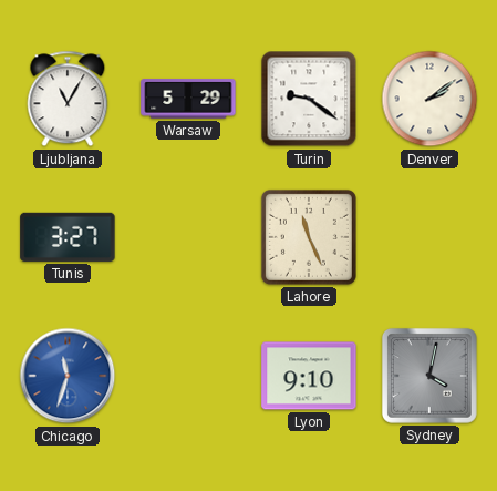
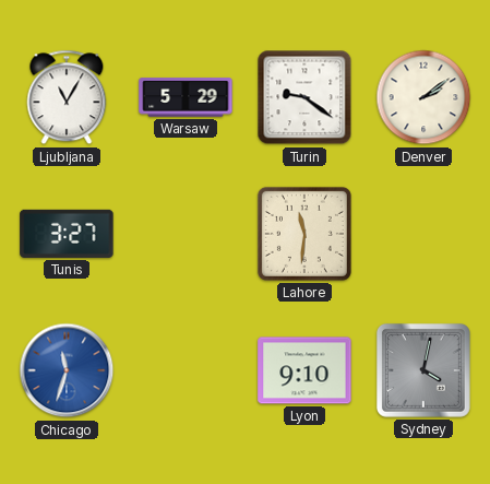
Lahore: 11:26 -> 11:31 (304, 234)
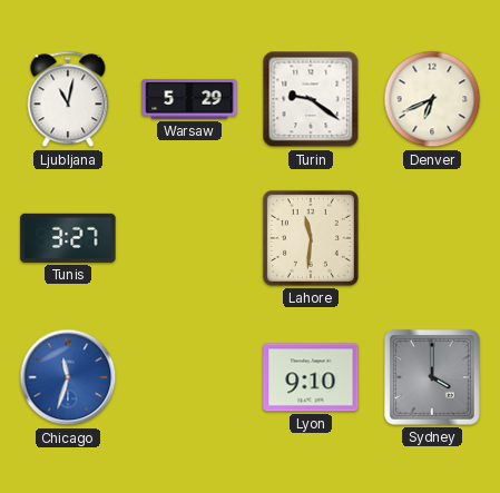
Ljubljana: 11:05 -> 11:02 (68, 99)
Denver: 2:09 -> 6:41 (432, 99)
Sydney: 4:02 -> 4:00 (432, 377)
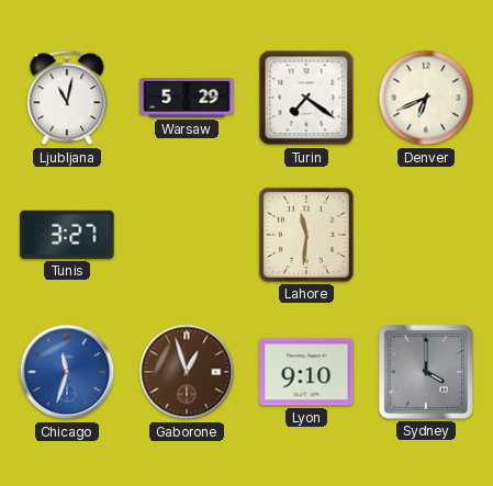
Turin: 9:21 -> 7:21 (306, 98)
Gaborone: none -> 12:57 (187, 372)
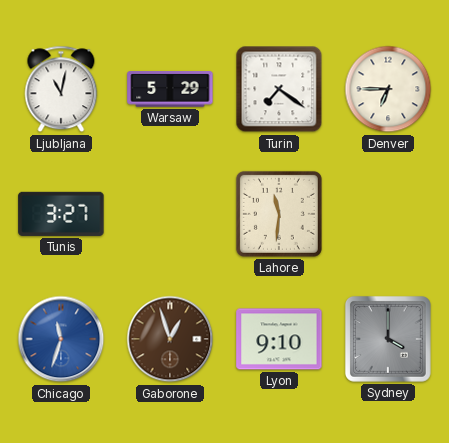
Denver: 6:41 -> 6:45 (388, 89)
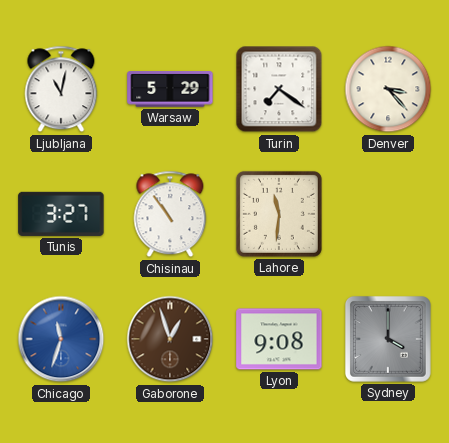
Denver: 6:45 -> 3:23 (388, 89)
Chisinau: none -> 10:54 (170, 214)
Lyon: 9:10 -> 9:08 (279, 339)
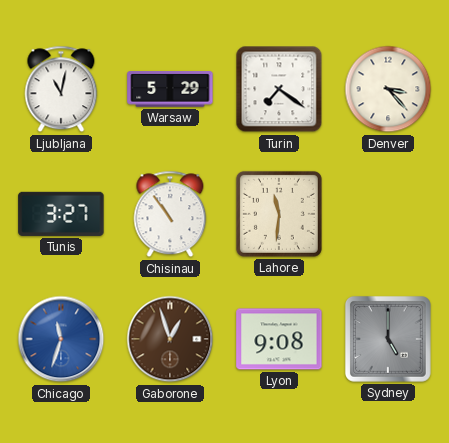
Sydney: 4:00 -> 5:00 (388, 339)
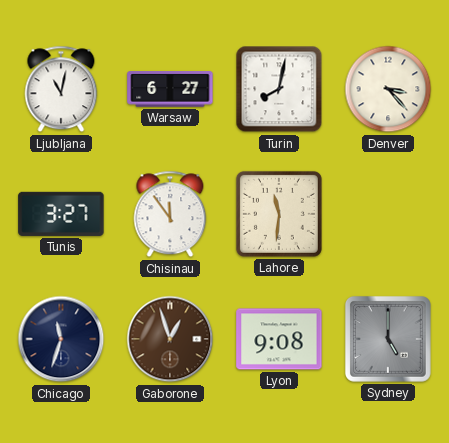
Warsaw: 5:29 -> 6:27 (170, 89)
Turin: 7:21 -> 8:02 (279, 89)
Chisinau: 10:54 -> 11:54 (170, 214)
Chicago dial: blue -> navy (61, 339)
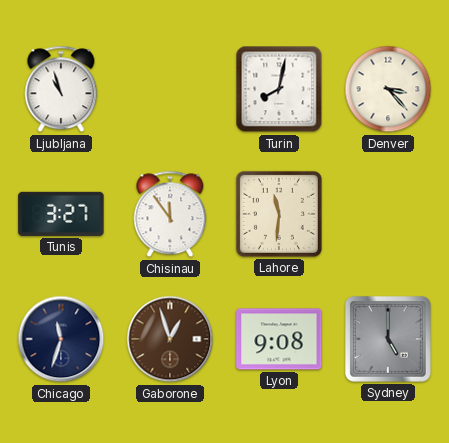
Ljubljana: 11:02 -> 10:57 (61, 89)
Warsaw: 6:27 -> none (170, 89)
